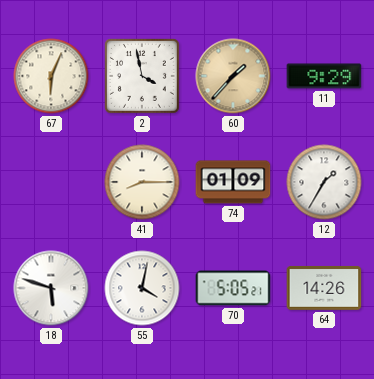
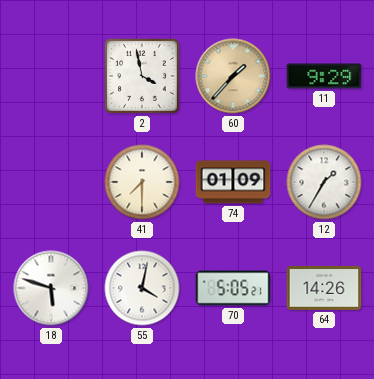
67: 6:04 -> none (51, 76)
41: 8:15 -> 7:30 (142, 182)
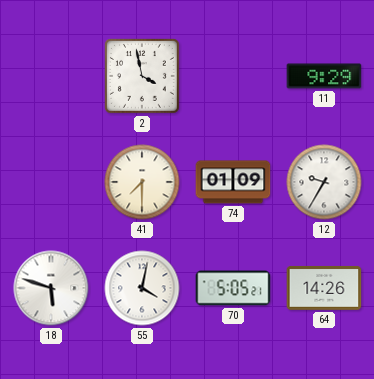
60: 1:37 -> none (233, 76)
12: 1:35 -> 9:35 (324, 182)
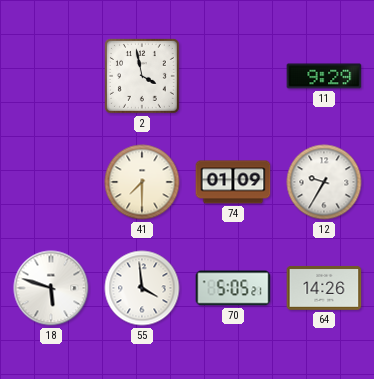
55: 4:02 -> 3:59 (142, 288)
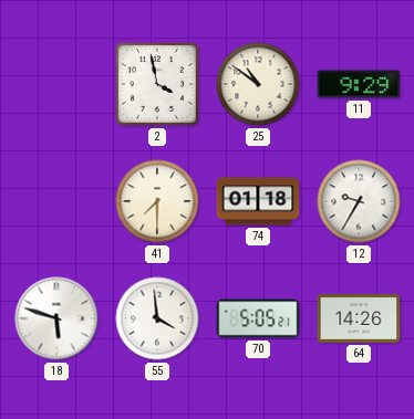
25: none -> 10:51 (258, 84)
74: 01:09 -> 01:18 (258, 201)
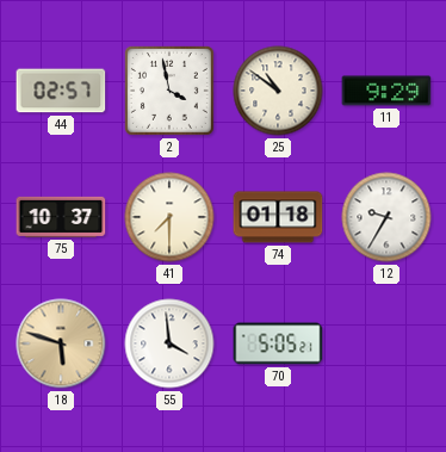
44: none -> 02:57 (61, 91)
75: none -> 10:37 (61, 217)
18 dial: white -> champagne (61, 343)
64: 14:26 -> none (359, 318)
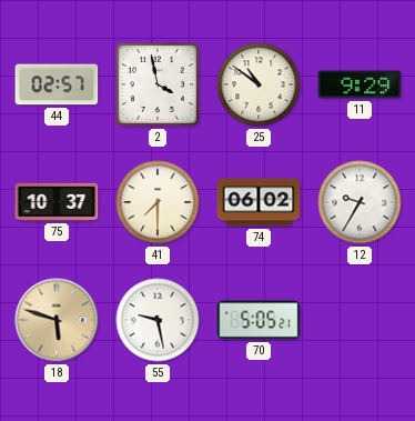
74: 01:18 -> 06:02 (259, 202)
55: 3:59 -> 9:28 (158, 320)
